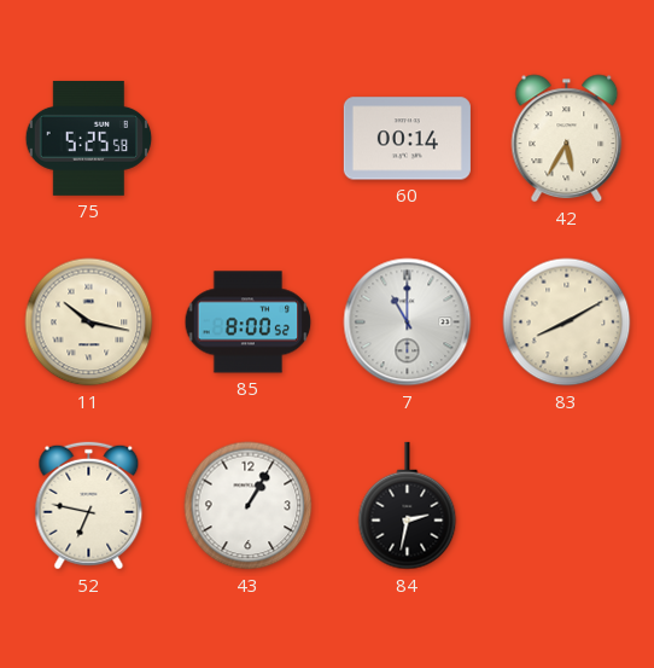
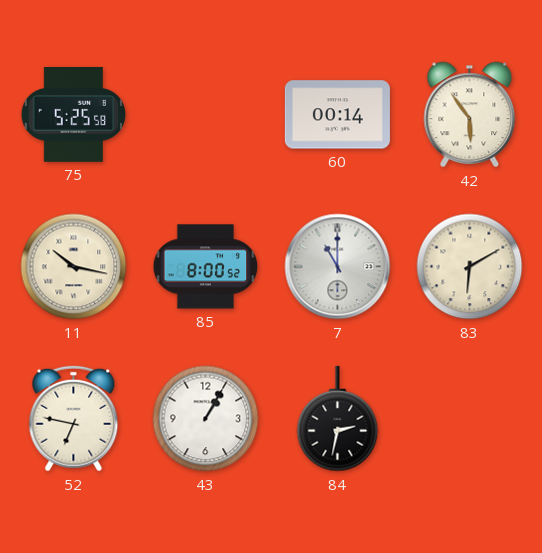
42: 5:35 -> 5:54 (470, 115)
83: 8:10 -> 6:10 (470, 267)
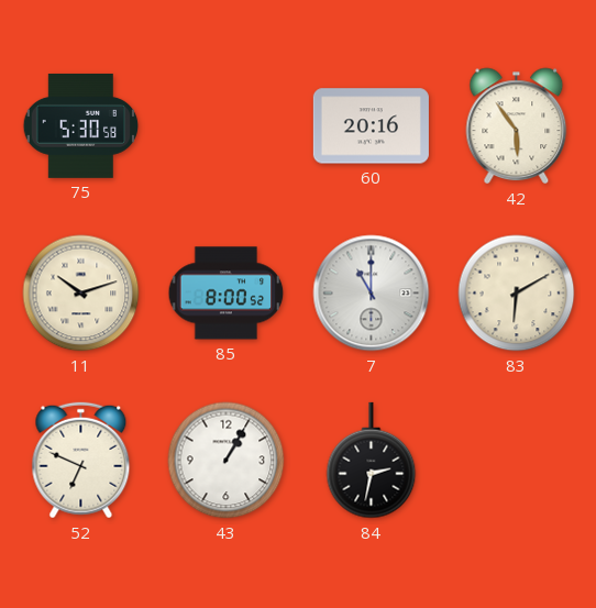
75: 5:25 -> 5:30 (81, 125)
60: 00:14 -> 20:16 (371, 126)
11: 10:17 -> 10:12 (81, 294)
52: 6:47 -> 6:49 (81, 461)
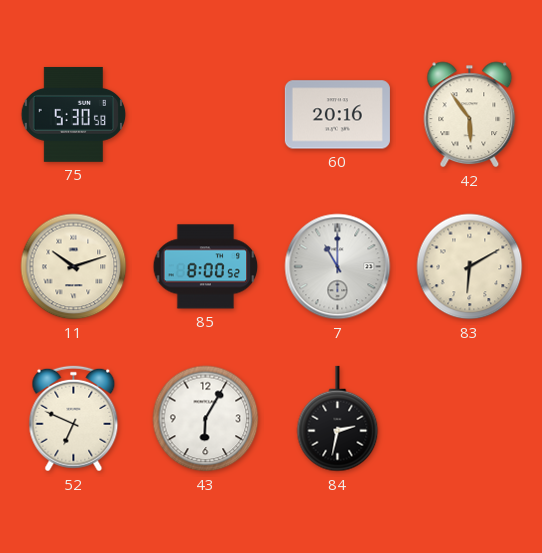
43: 1:05 -> 6:05 (206, 419)
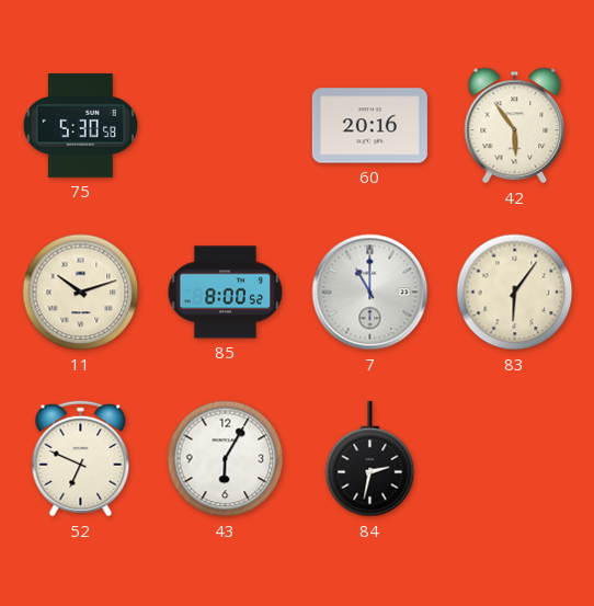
83: 6:10 -> 6:06 (515, 293)
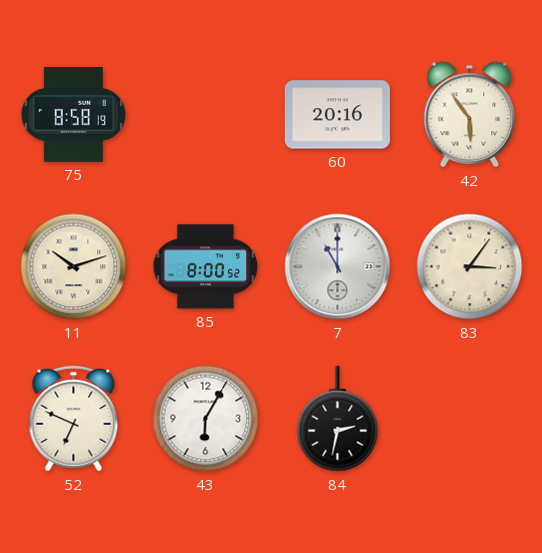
75: 5:30 -> 8:58 (74, 114)
83: 6:06 -> 3:06 (470, 267)
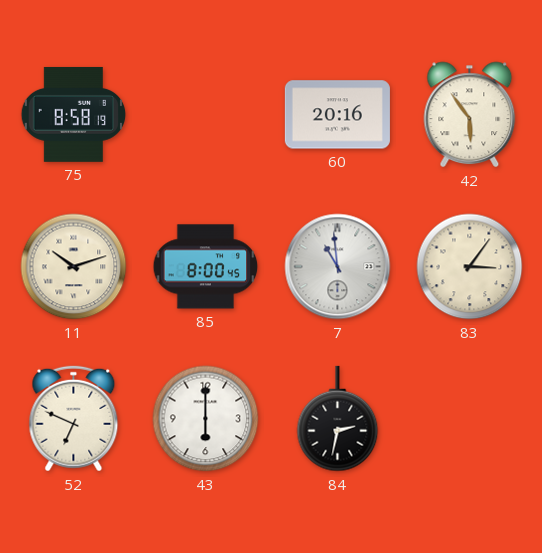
85: 8:00:52 -> 8:00:45 (206, 267)
7: 11:00 -> 10:59 (338, 267)
43: 6:05 -> 6:00 (206, 419)
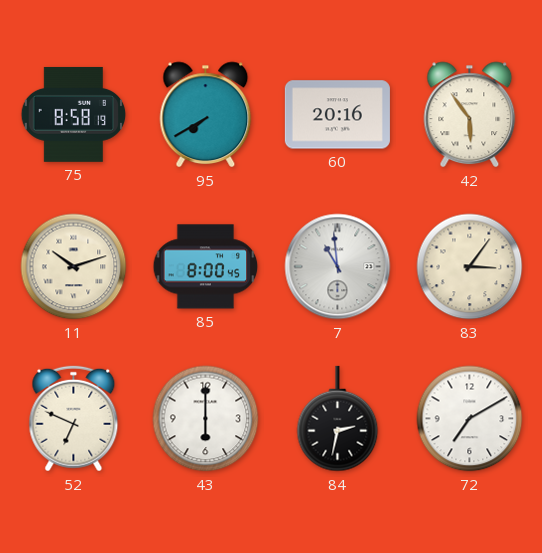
95: none -> 7:40 (206, 115)
72: none -> 7:10 (470, 419)
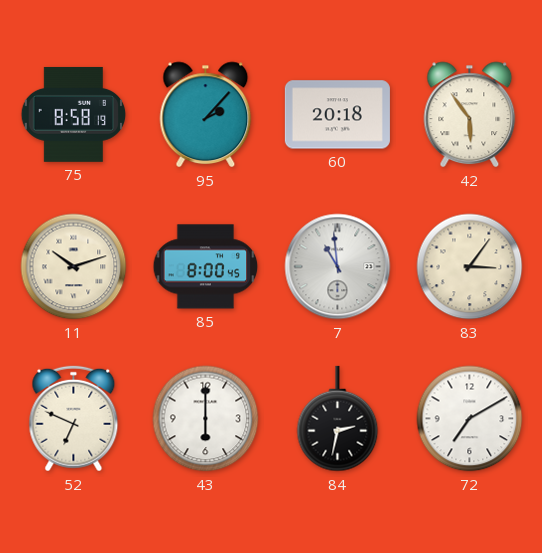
95: 7:40 -> 2:07 (206, 115)
60: 20:16 -> 20:18 (337, 115)
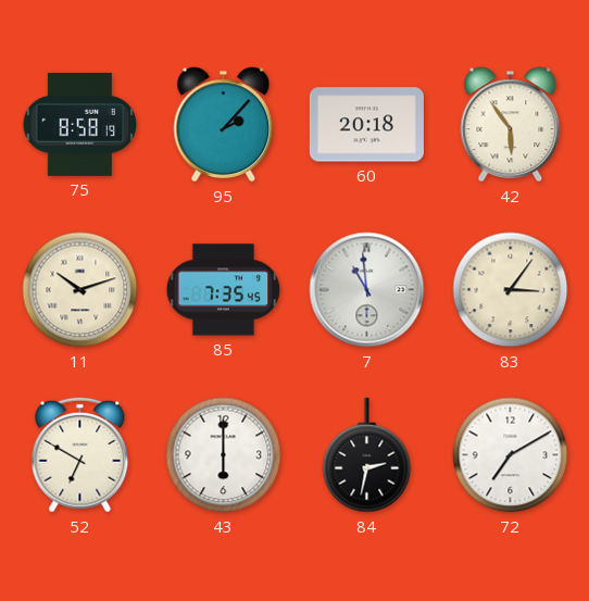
85: 8:00 -> 7:35 (224, 290)
52: 6:49 -> 6:50 (80, 455)
